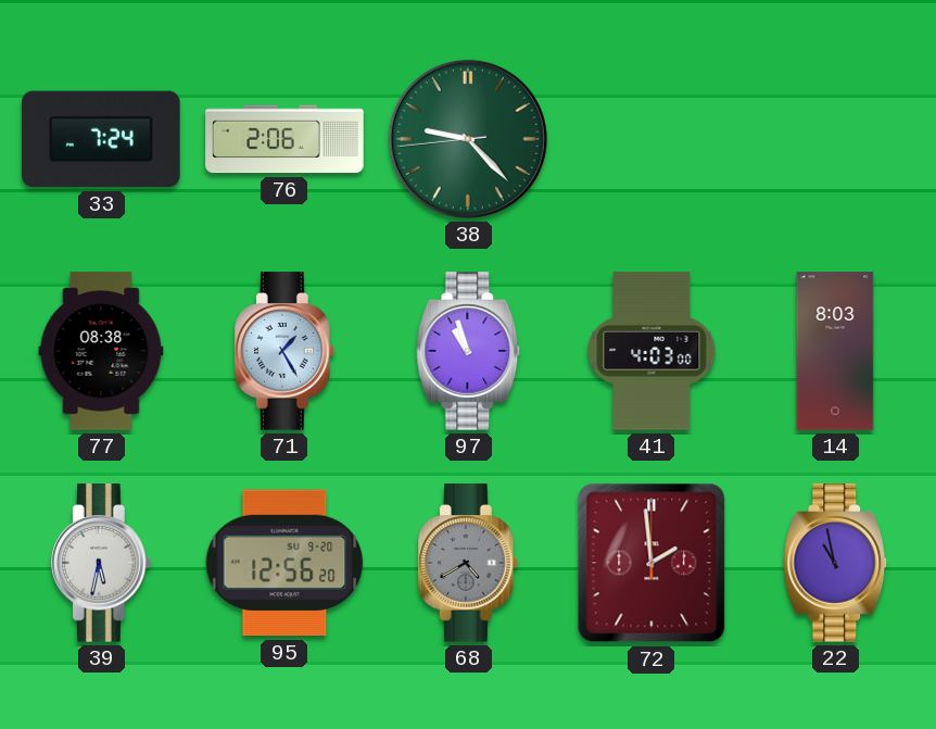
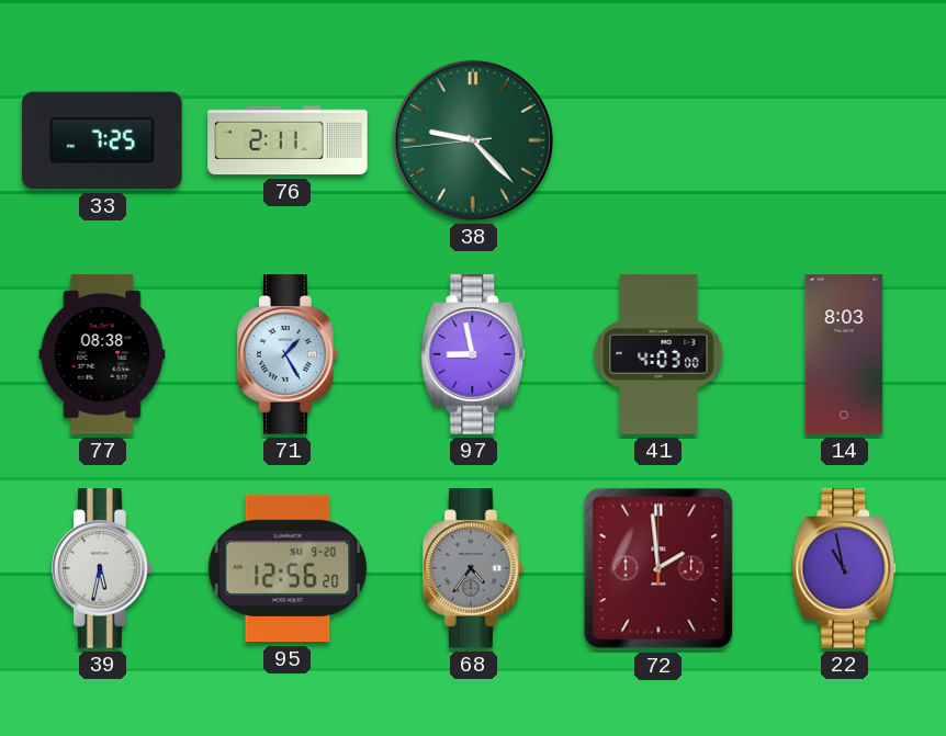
33: 7:24 -> 7:25 (102, 140)
76: 2:06 -> 2:11 (288, 140)
97: 10:57 -> 8:58 (473, 354)
68: 4:40 -> 4:36 (474, 568)
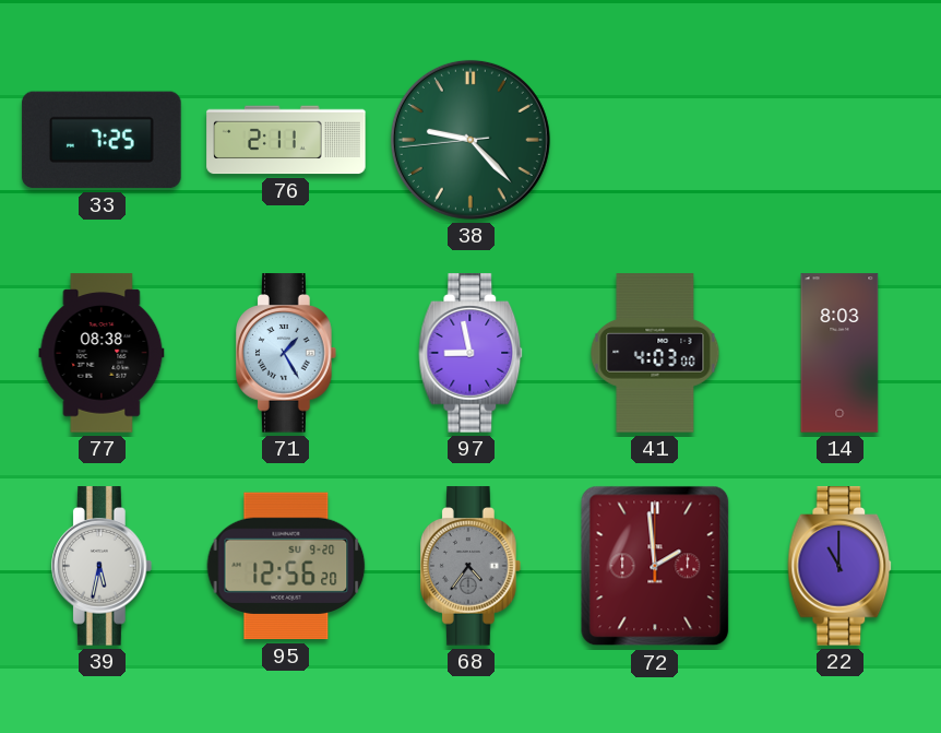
22: 10:58 -> 11:00 (839, 566)
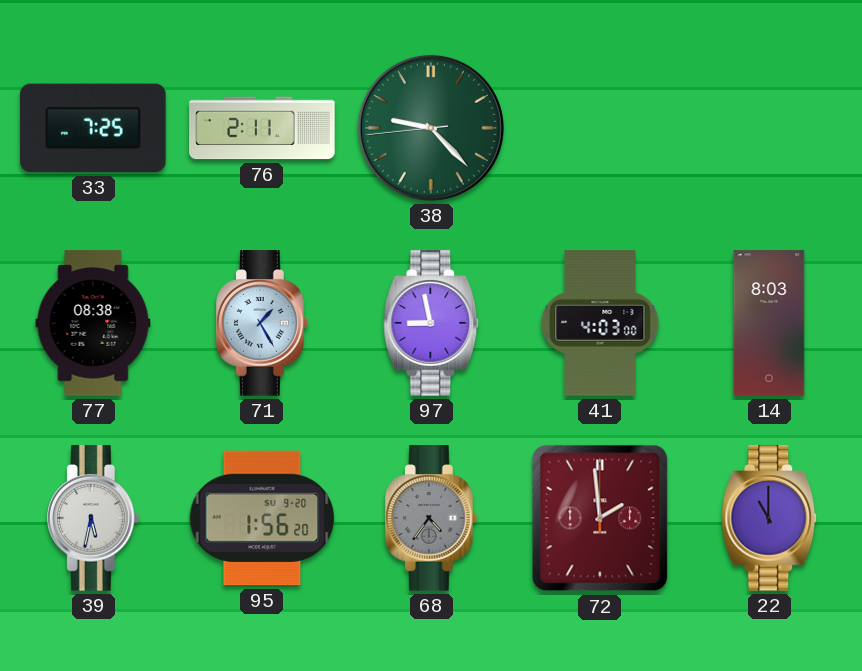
95: 12:56 -> 1:56 (262, 518)
